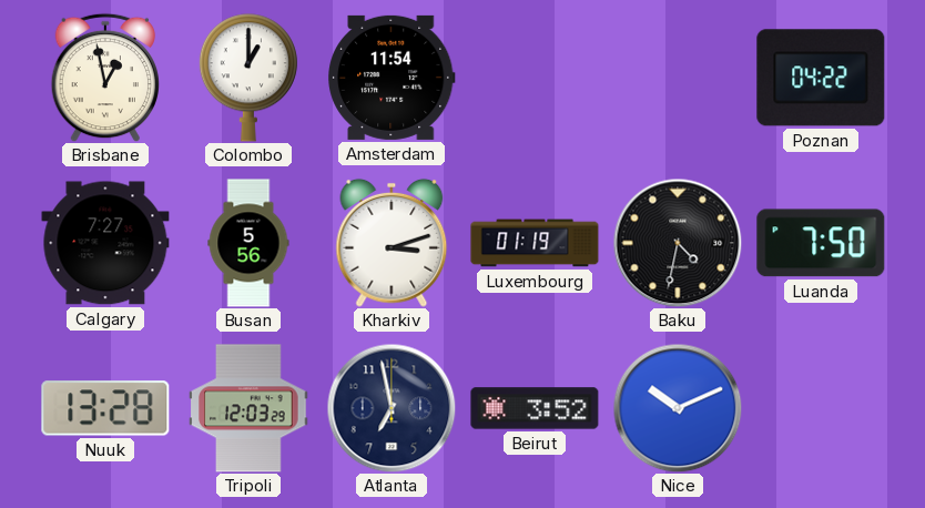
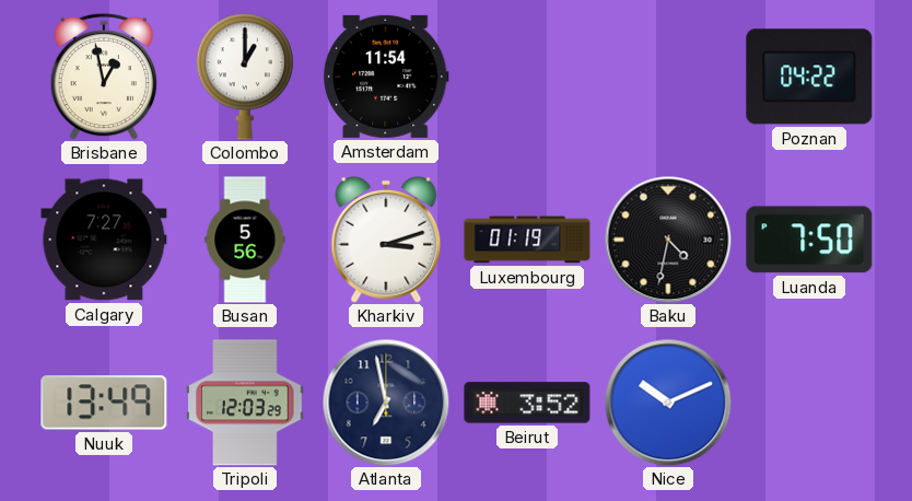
Nuuk: 13:28 -> 13:49 (104, 403)
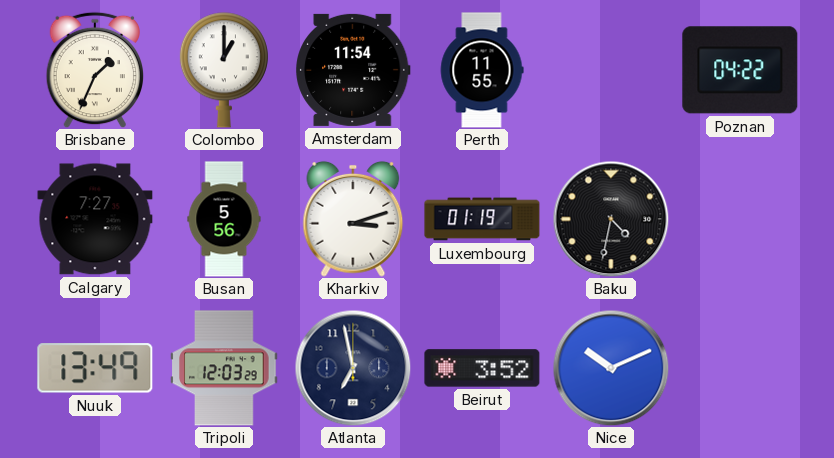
Brisbane: 12:58 -> 1:34 (94, 70)
Perth: none -> 11:55 (482, 70)
Luanda: 7:50 -> none (809, 240)
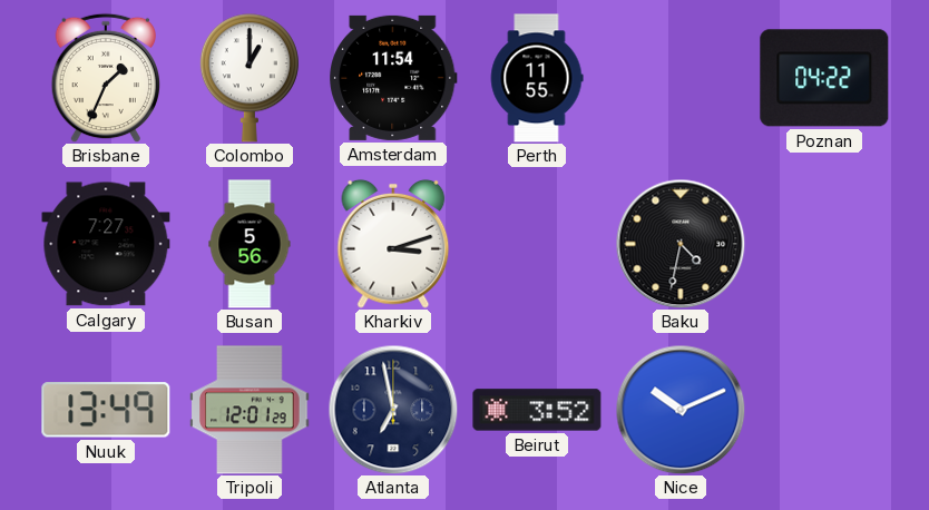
Luxembourg: 01:19 -> none (482, 219)
Tripoli: 12:03 -> 12:01 (250, 410)
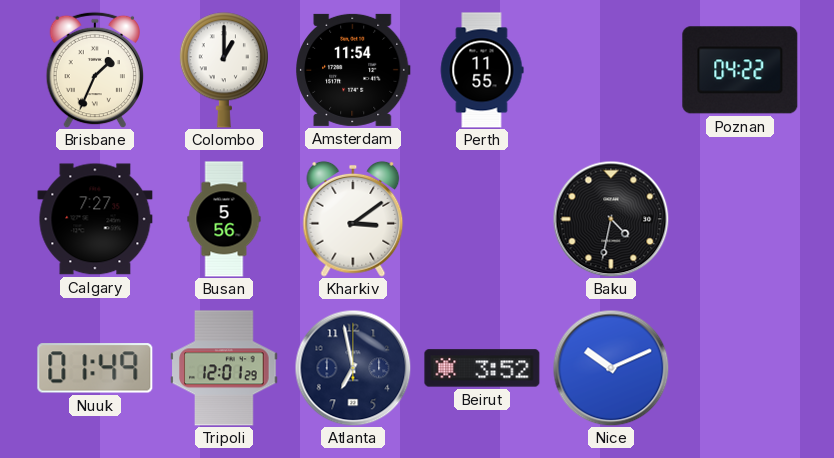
Kharkiv: 3:12 -> 3:09 (353, 219)
Nuuk: 13:49 -> 01:49 (95, 368)
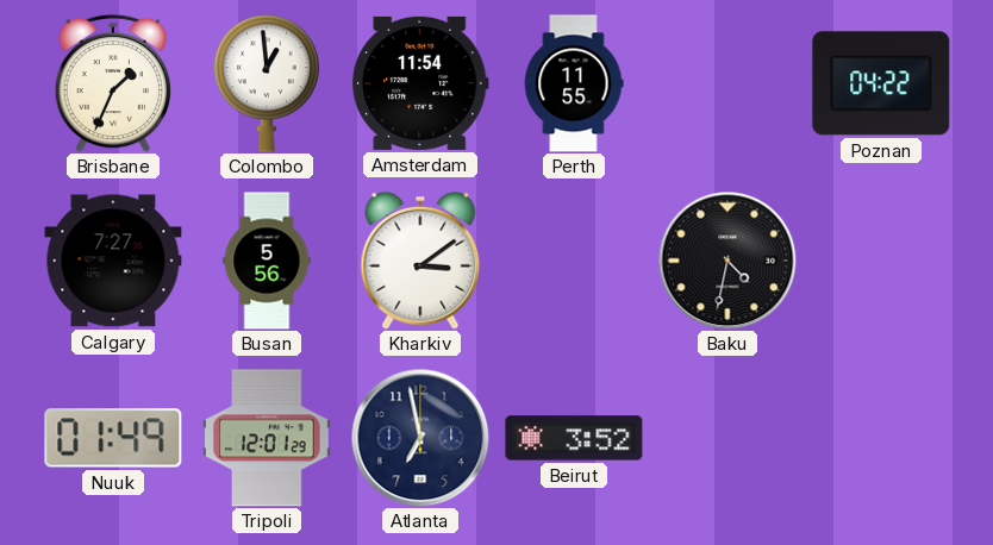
Colombo: 1:00 -> 12:59 (267, 83)
Nice: 10:11 -> none (611, 368)
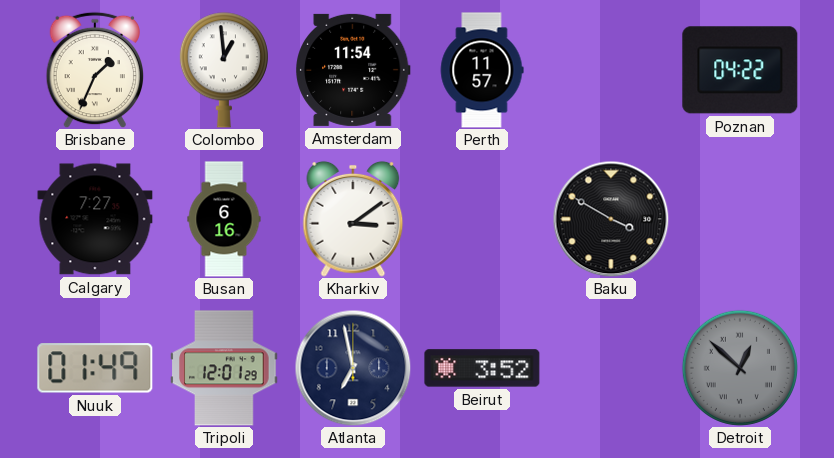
Perth: 11:55 -> 11:57 (482, 70)
Busan: 5:56 -> 6:16 (224, 219)
Baku: 4:32 -> 3:50 (611, 219)
Detroit: none -> 12:52 (740, 368)
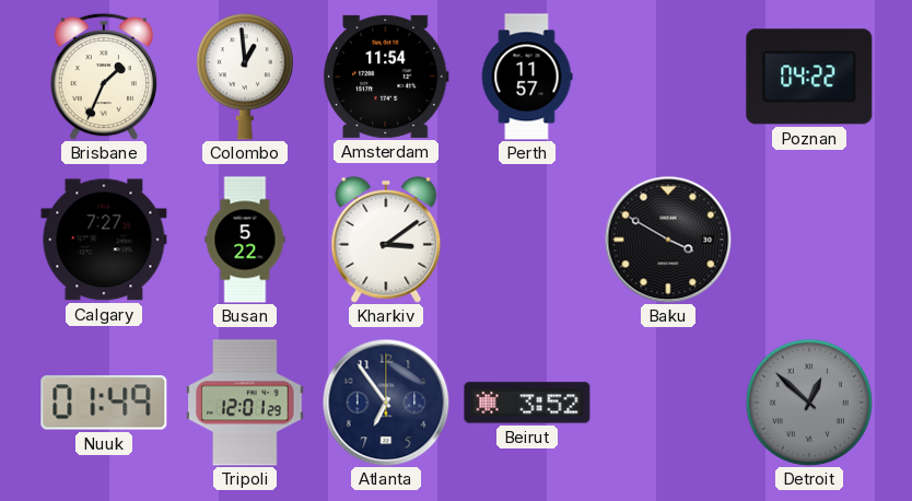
Busan: 6:16 -> 5:22 (245, 240)
Atlanta: 6:58 -> 6:54 (386, 403)
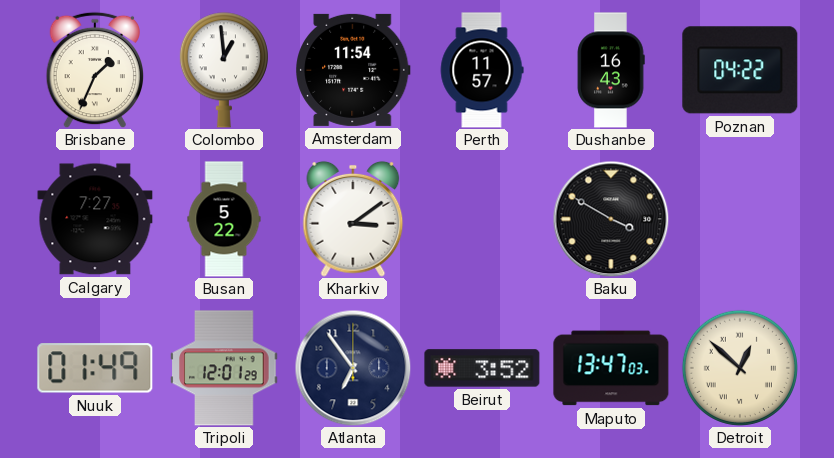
Dushanbe: none -> 16:43 (611, 70)
Maputo: none -> 13:47 (611, 368)
Detroit dial: grey -> cream (740, 368)
